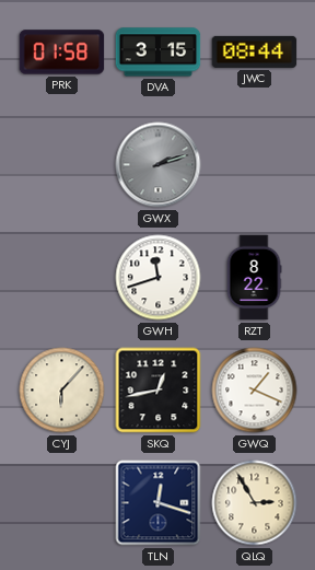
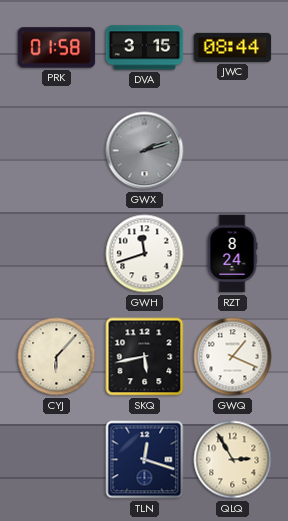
RZT: 8:22 -> 8:24 (232, 254)
SKQ: 12:43 -> 5:43 (145, 357)
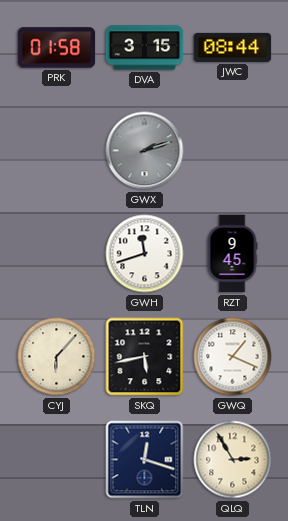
RZT: 8:24 -> 9:45 (232, 254)
